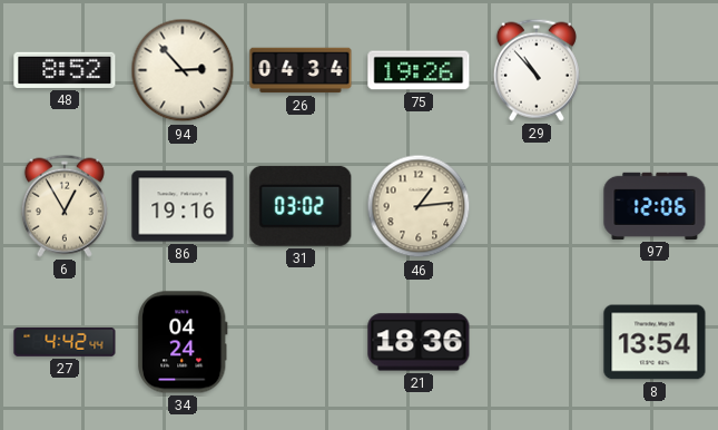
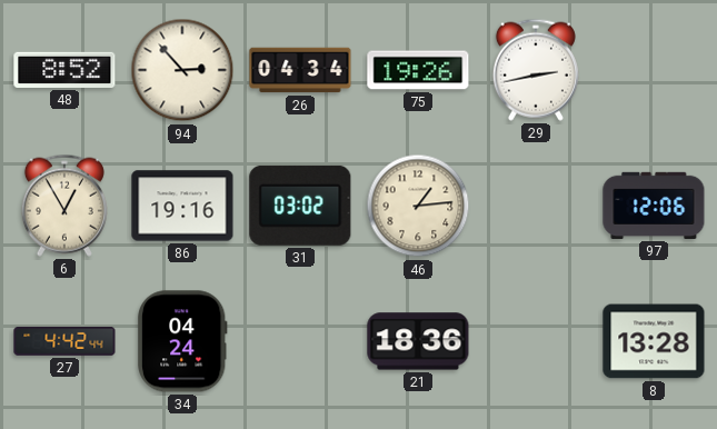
29: 10:53 -> 2:43 (536, 70)
8: 13:54 -> 13:28 (654, 341)
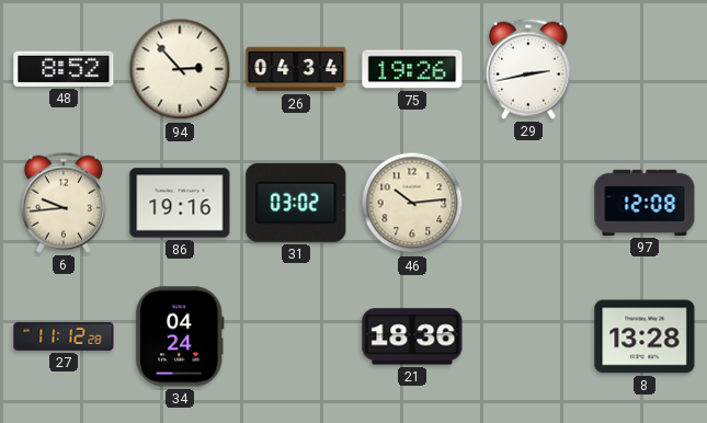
6: 12:55 -> 9:44 (64, 203)
46: 1:14 -> 10:14 (412, 203)
97: 12:06 -> 12:08 (645, 203)
27: 4:42 -> 11:12 (64, 338)
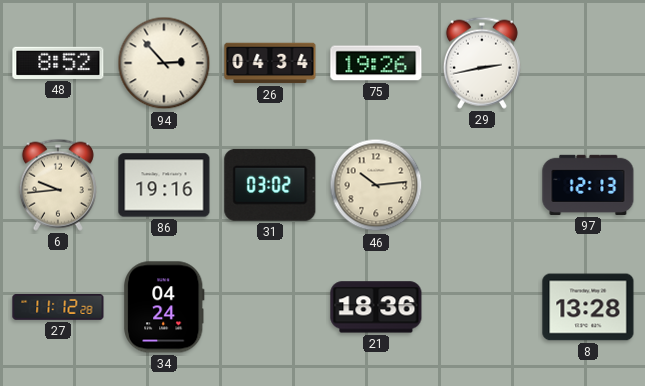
97: 12:08 -> 12:13 (588, 185)
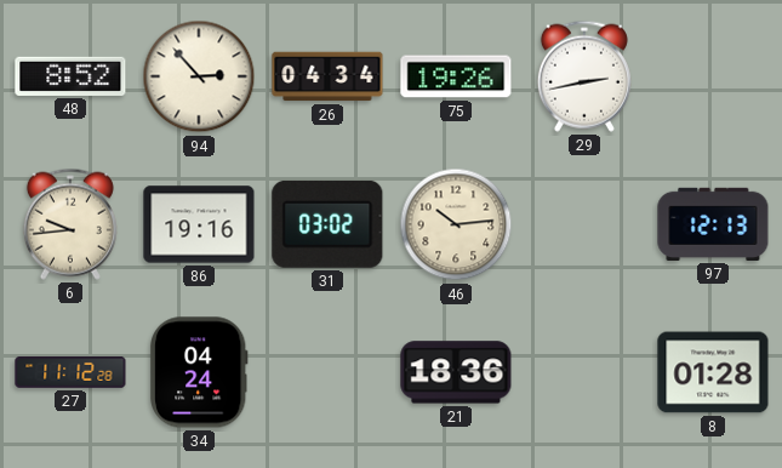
8: 13:28 -> 01:28 (713, 372)
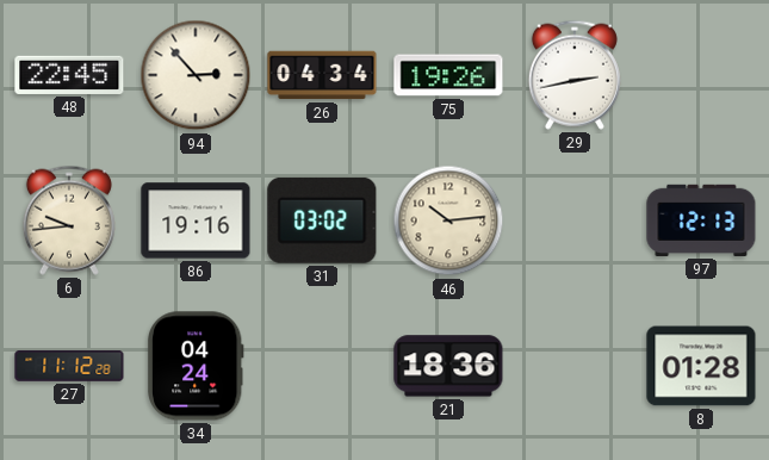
48: 8:52 -> 22:45 (69, 75)
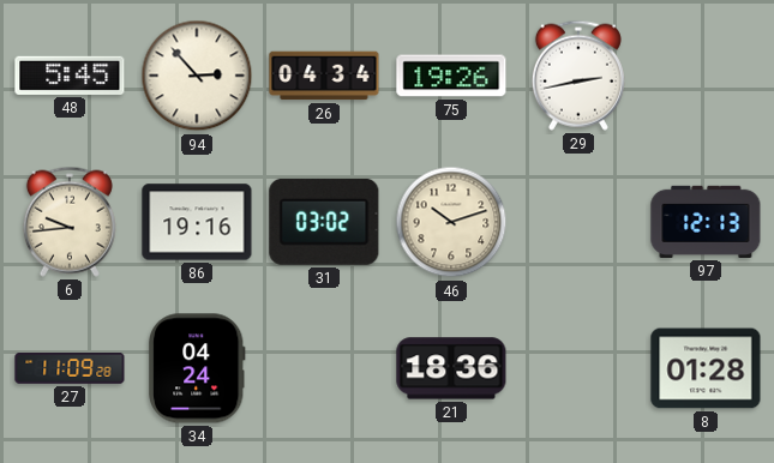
48: 22:45 -> 5:45 (70, 76)
46: 10:14 -> 10:12 (451, 222)
27: 11:12 -> 11:09 (70, 369)
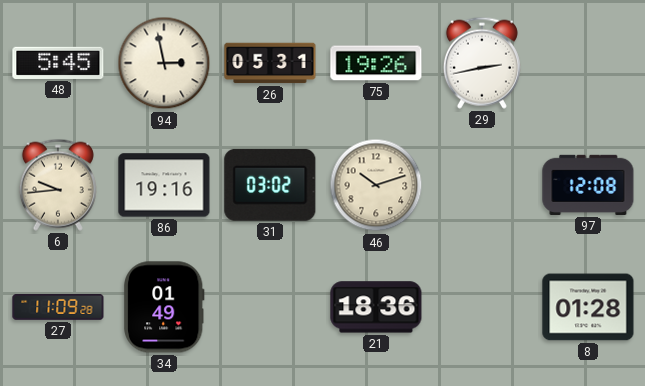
94: 2:53 -> 2:58 (164, 63)
26: 04:34 -> 05:31 (270, 63)
97: 12:13 -> 12:08 (588, 185)
34: 04:24 -> 01:49 (164, 307)
